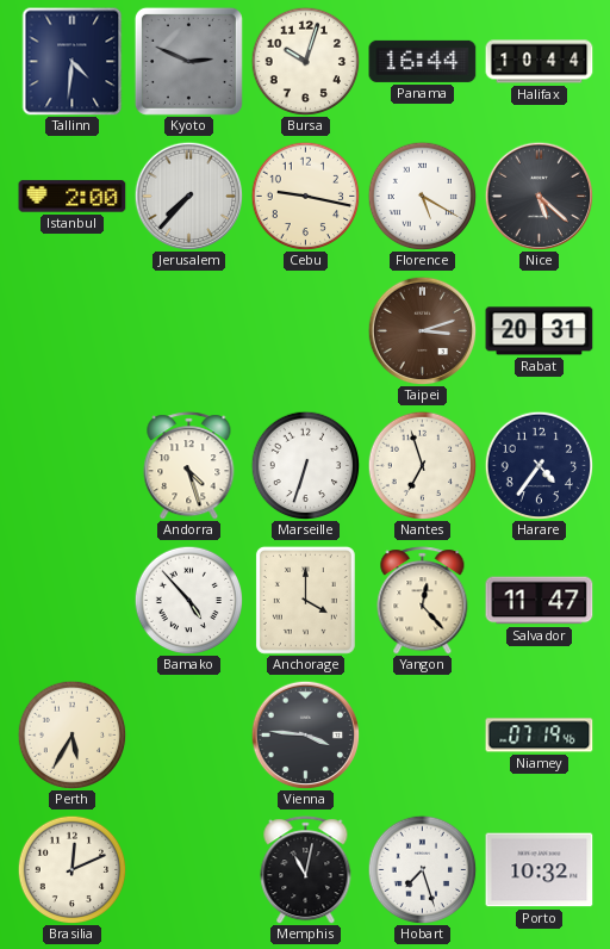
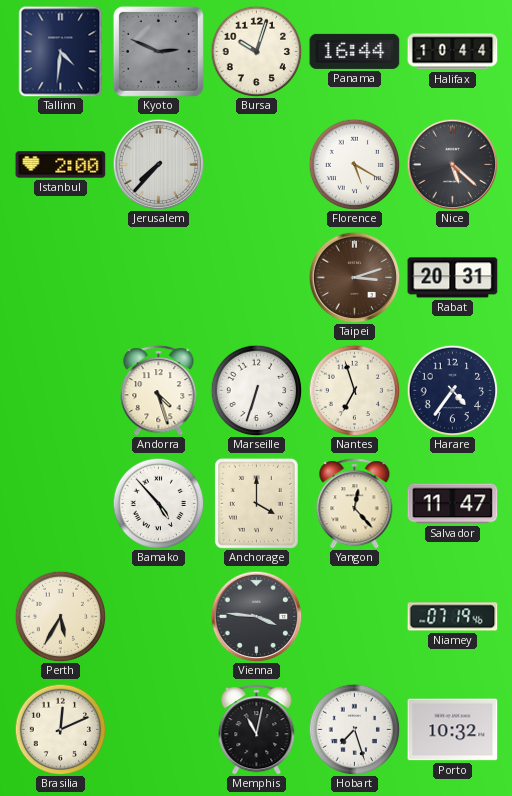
Cebu: 9:17 -> none (305, 196)
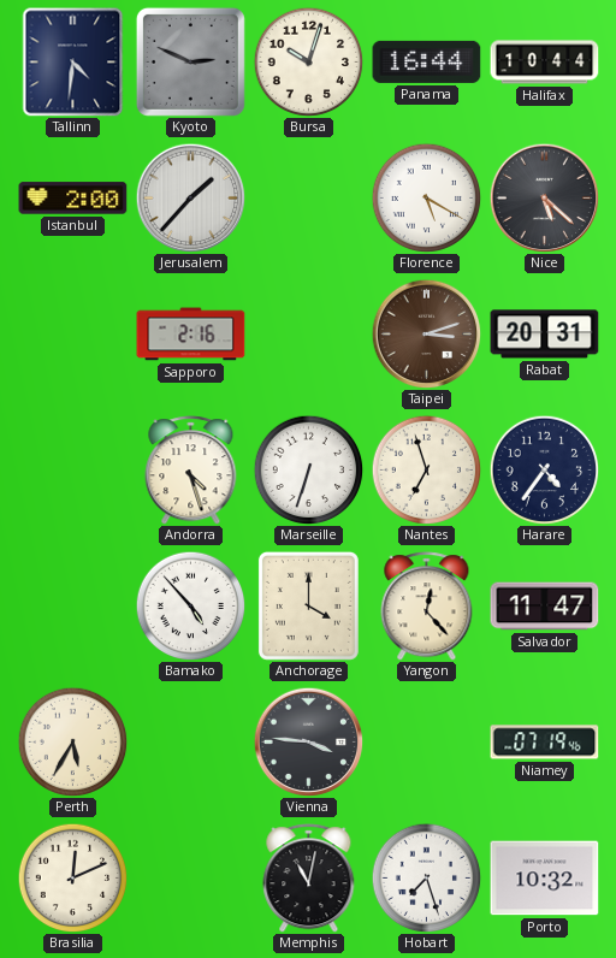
Jerusalem: 7:37 -> 1:37 (190, 197)
Sapporo: none -> 2:16 (191, 335)
